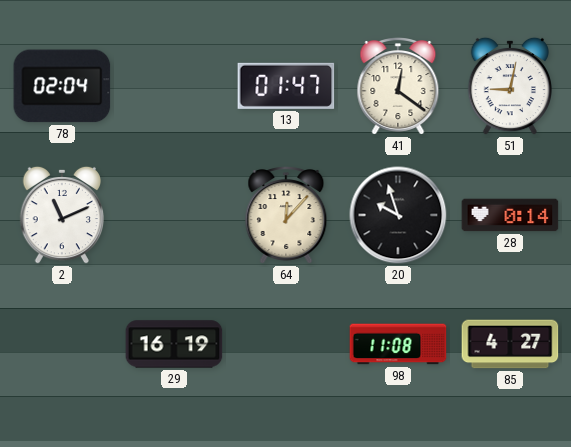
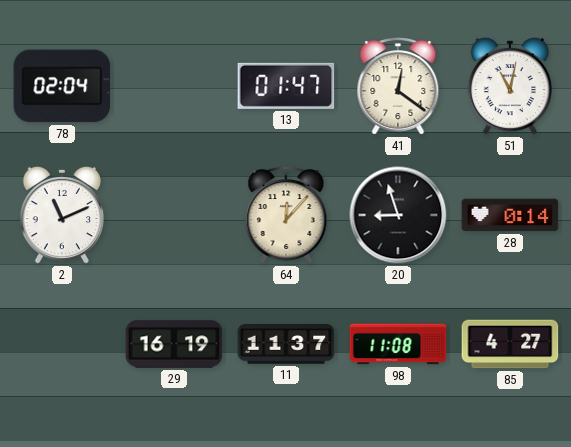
51: 9:02 -> 11:02 (509, 86)
20: 9:57 -> 8:57 (398, 215)
11: none -> 11:37 (286, 344)
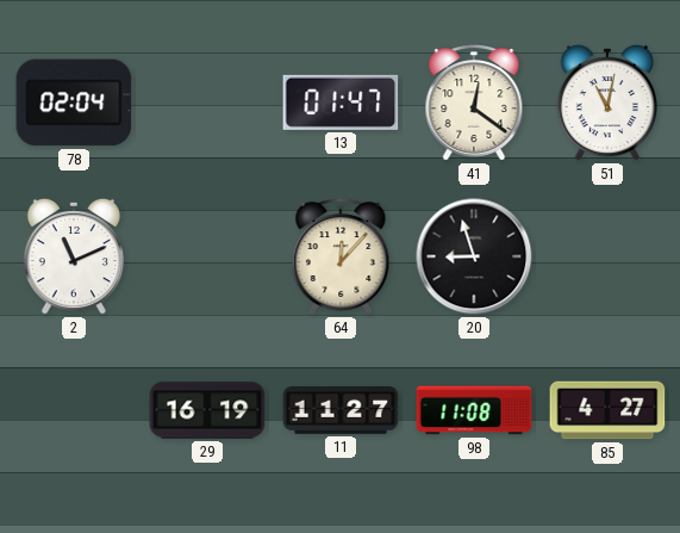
28: 0:14 -> none (510, 215)
11: 11:37 -> 11:27 (341, 410)
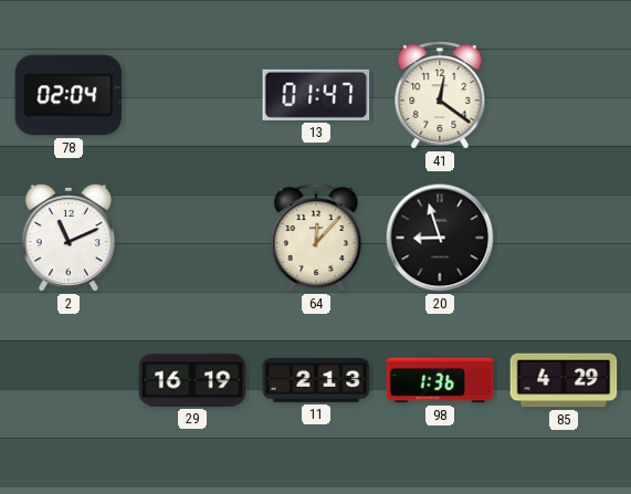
51: 11:02 -> none (606, 103)
11: 11:27 -> 2:13 (316, 380)
98: 11:08 -> 1:36 (440, 380)
85: 4:27 -> 4:29 (564, 380)
